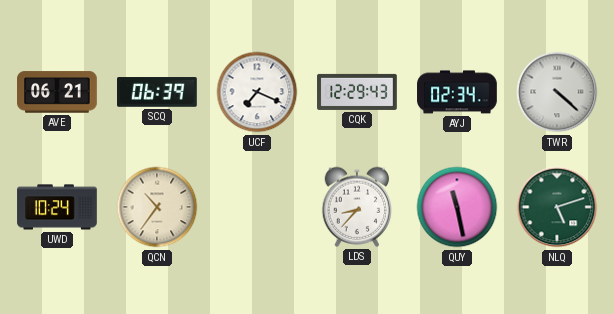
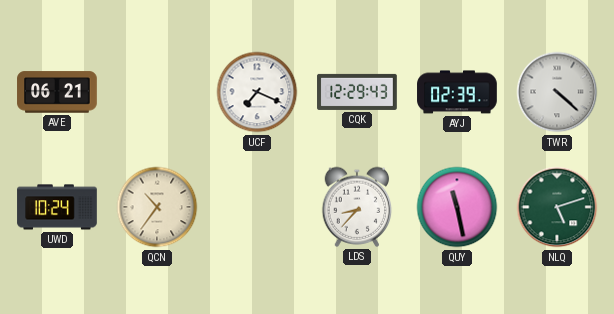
SCQ: 06:39 -> none (157, 92)
AYJ: 02:34 -> 02:39 (457, 92)
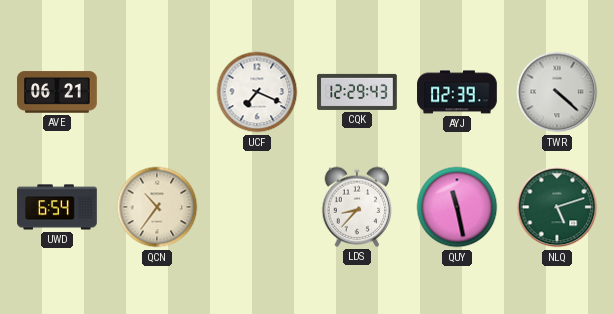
UWD: 10:24 -> 6:54 (57, 207)
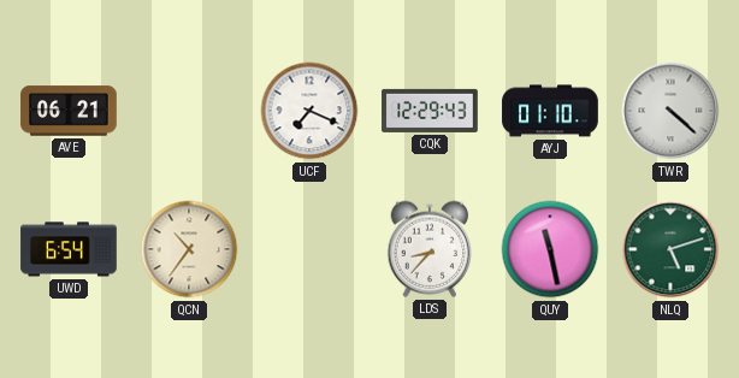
AYJ: 02:39 -> 01:10 (550, 111)
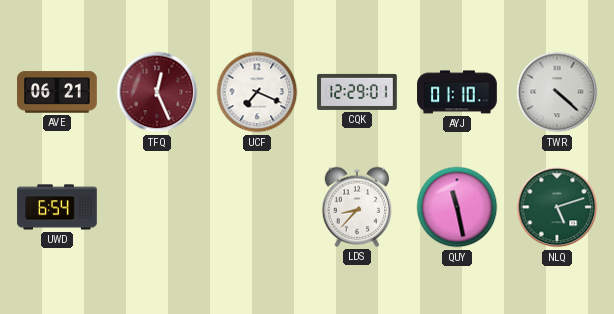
TFQ: none -> 12:26 (157, 92)
CQK: 12:29:43 -> 12:29:01 (357, 92)
QCN: 10:36 -> none (189, 249)
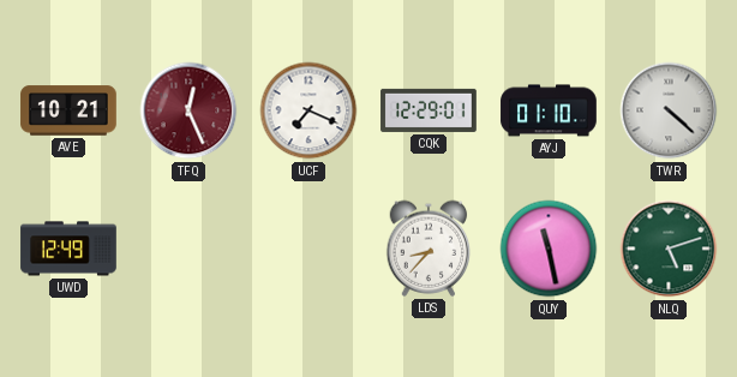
AVE: 06:21 -> 10:21 (68, 110)
UWD: 6:54 -> 12:49 (68, 249)
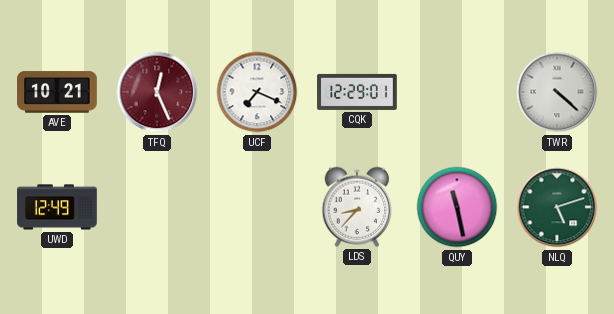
AYJ: 01:10 -> none (549, 110)
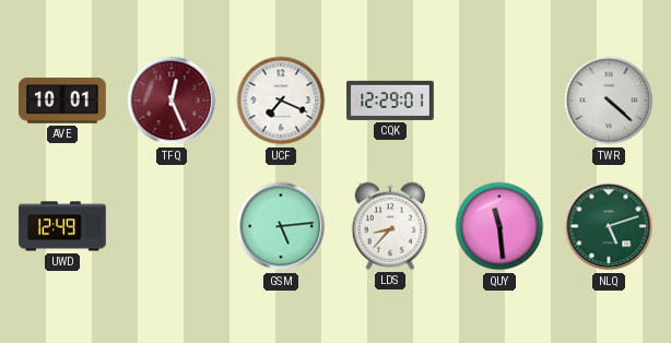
AVE: 10:21 -> 10:01 (62, 100)
GSM: none -> 5:14 (281, 226)
QUY: 11:28 -> 11:29 (499, 226)
